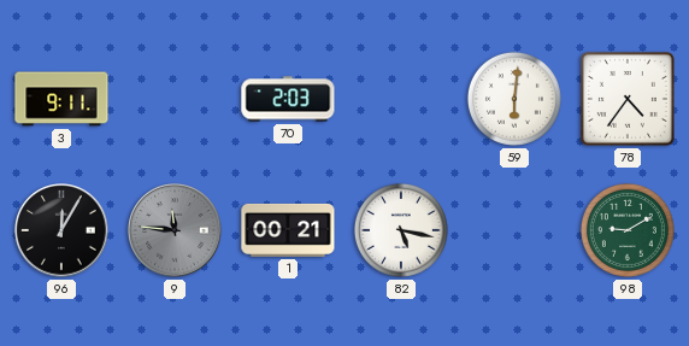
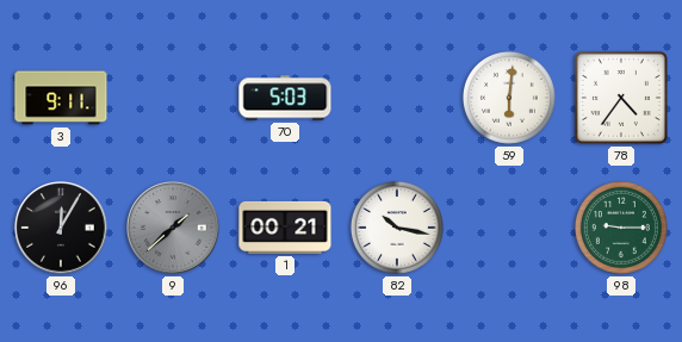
70: 2:03 -> 5:03 (285, 98)
9: 11:46 -> 1:38 (173, 228)
82: 5:17 -> 10:17 (397, 228)
98: 9:10 -> 9:15 (621, 228)
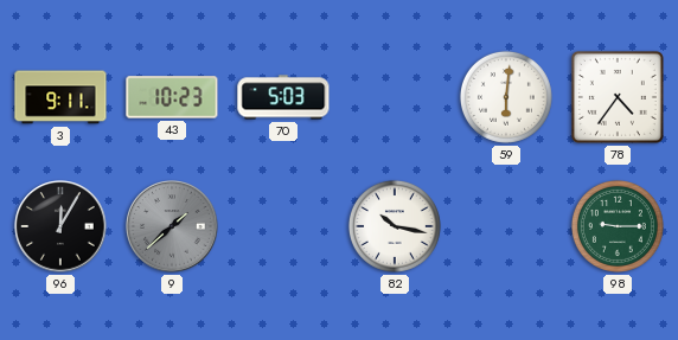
43: none -> 10:23 (172, 97)
1: 00:21 -> none (285, 228)
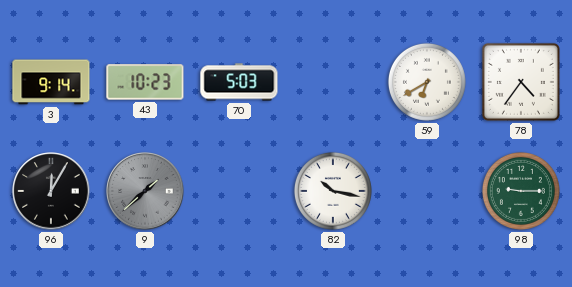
3: 9:11 -> 9:14 (51, 82)
59: 6:01 -> 6:40 (427, 82)
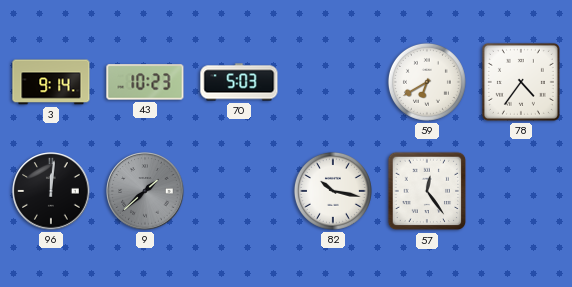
96: 12:05 -> 12:01 (51, 191)
57: none -> 12:24 (427, 191)
98: 9:15 -> none (521, 191)
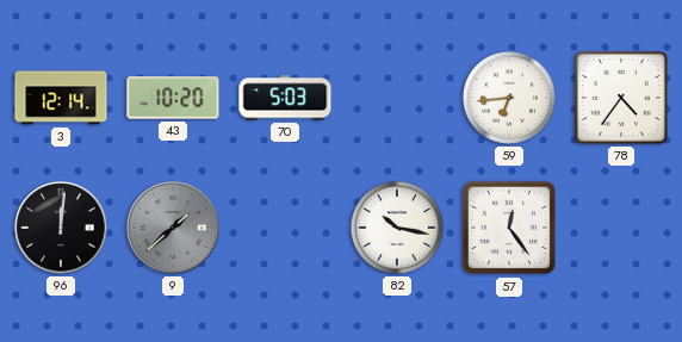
3: 9:14 -> 12:14 (61, 98)
43: 10:23 -> 10:20 (173, 98)
59: 6:40 -> 6:44 (509, 98)
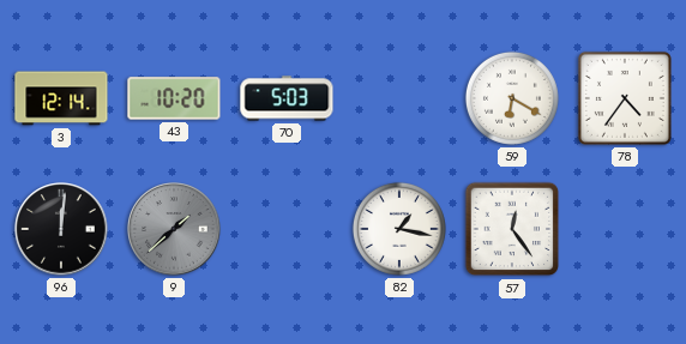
59: 6:44 -> 6:20 (512, 98)
82: 10:17 -> 1:17 (399, 229)
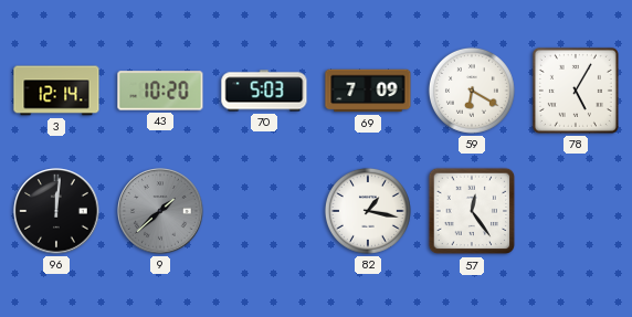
69: none -> 7:09 (368, 91)
78: 4:36 -> 5:05 (576, 91)
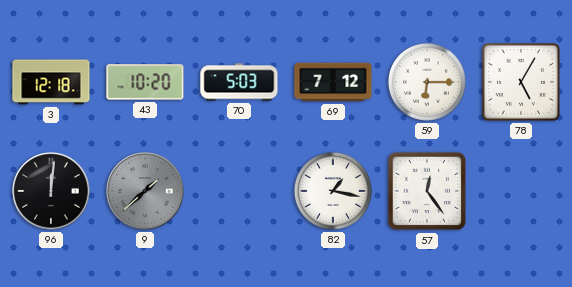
3: 12:14 -> 12:18 (51, 82)
69: 7:09 -> 7:12 (333, 82)
59: 6:20 -> 6:15 (427, 82)
